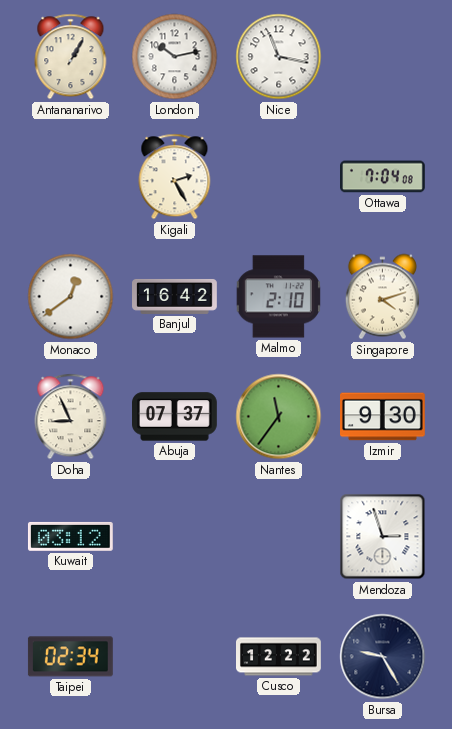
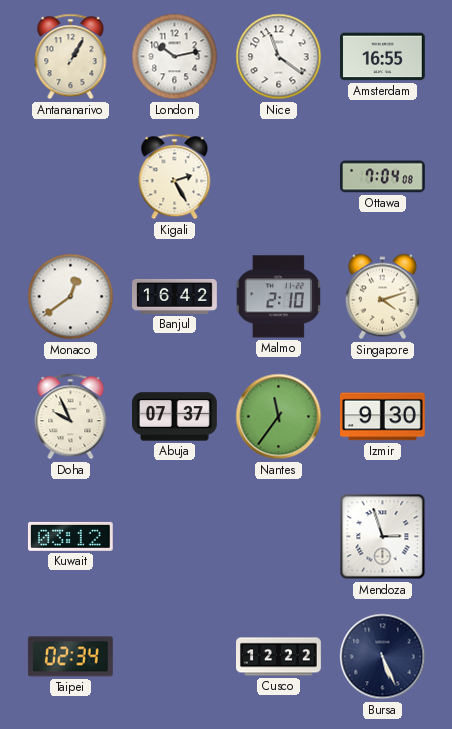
Nice: 11:17 -> 11:21 (279, 57)
Amsterdam: none -> 16:55 (383, 57)
Doha: 8:56 -> 9:56 (71, 417)
Bursa: 9:25 -> 5:26 (383, 657)
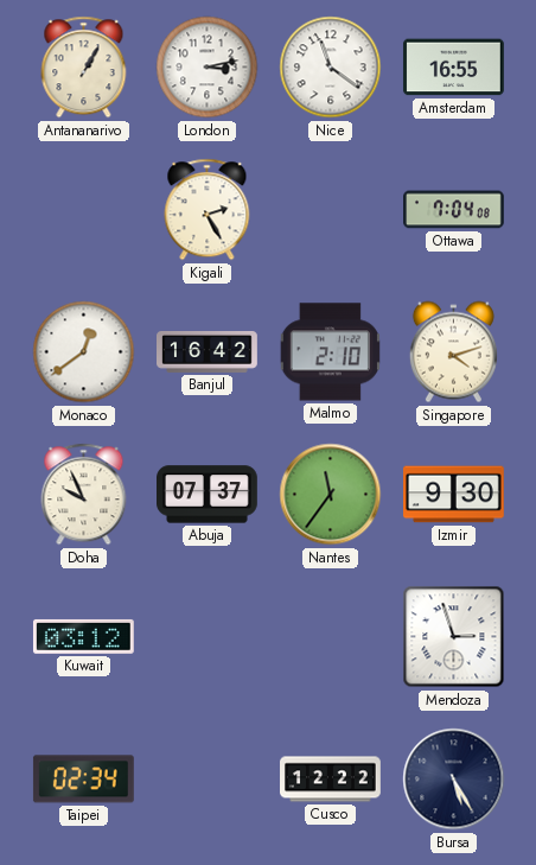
London: 10:13 -> 3:13 (208, 68)
Bursa: 5:26 -> 5:25 (454, 780)
